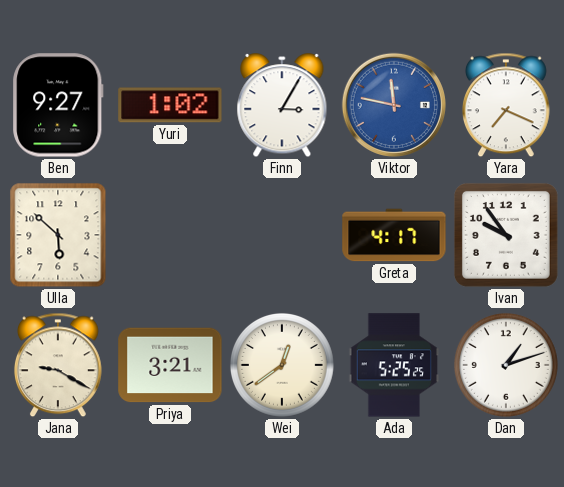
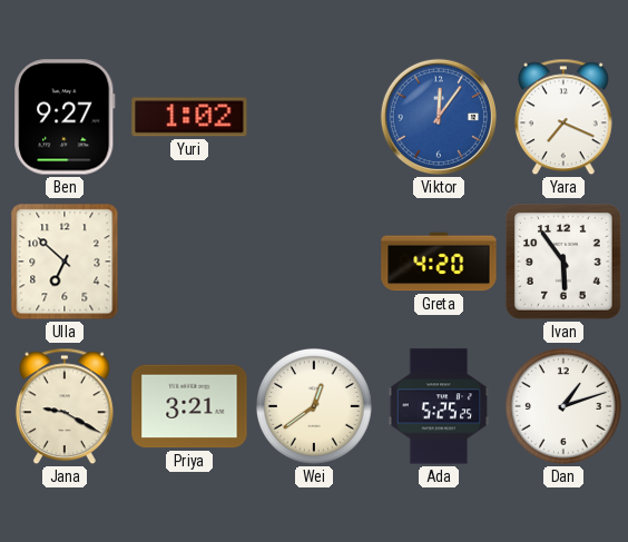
Finn: 3:05 -> none (282, 106)
Viktor: 11:47 -> 12:06 (439, 117)
Ulla: 5:52 -> 6:52 (65, 262)
Greta: 4:17 -> 4:20 (439, 262)
Ivan: 9:54 -> 5:54 (563, 262)
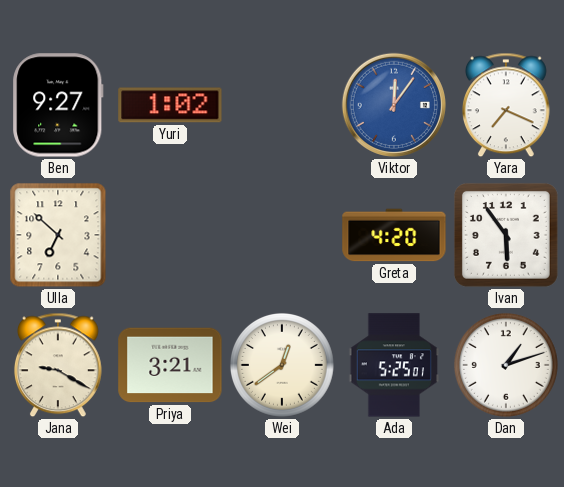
Ada: 5:25:25 -> 5:25:01 (393, 365)
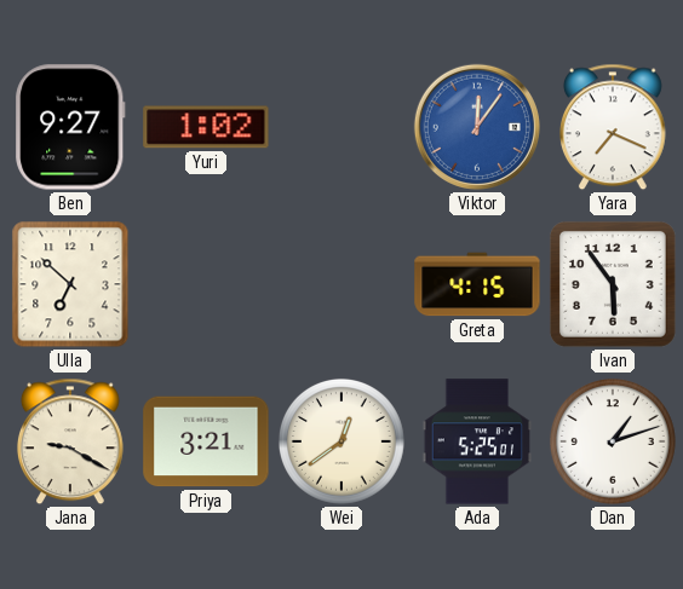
Greta: 4:20 -> 4:15 (477, 284)
